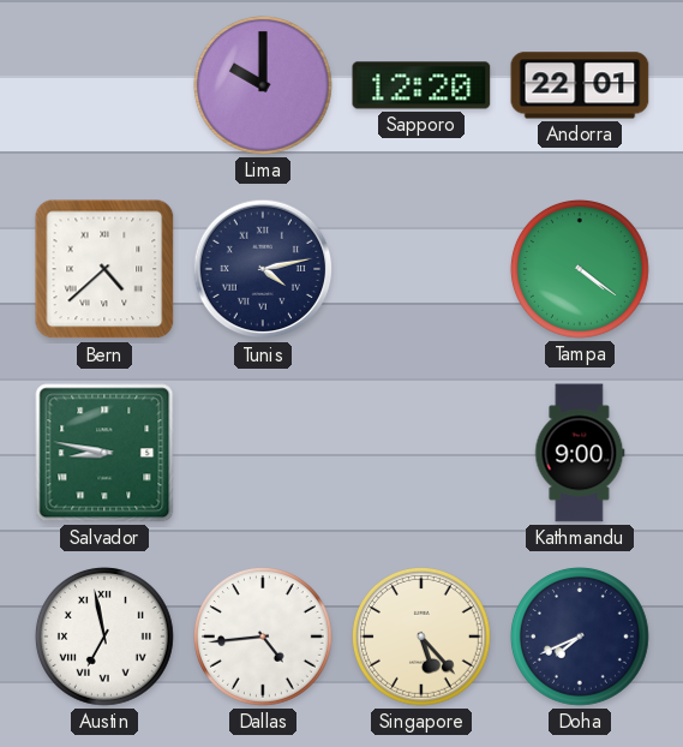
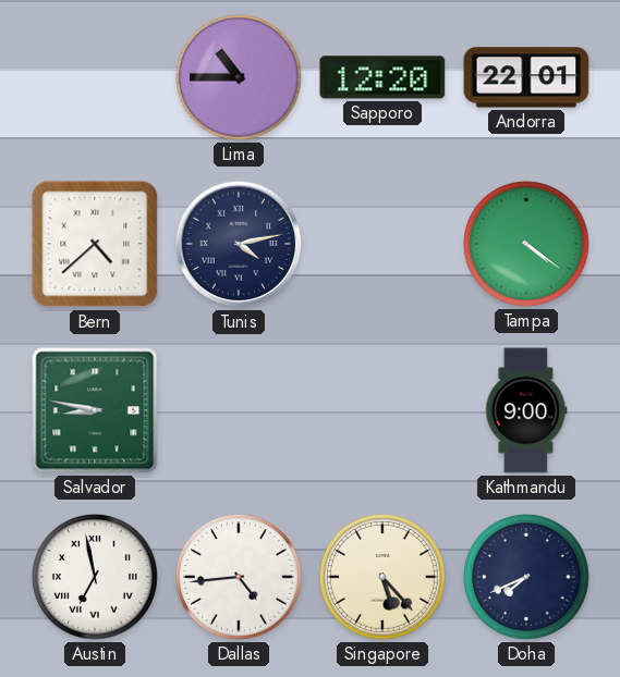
Lima: 10:00 -> 10:45 (239, 77)
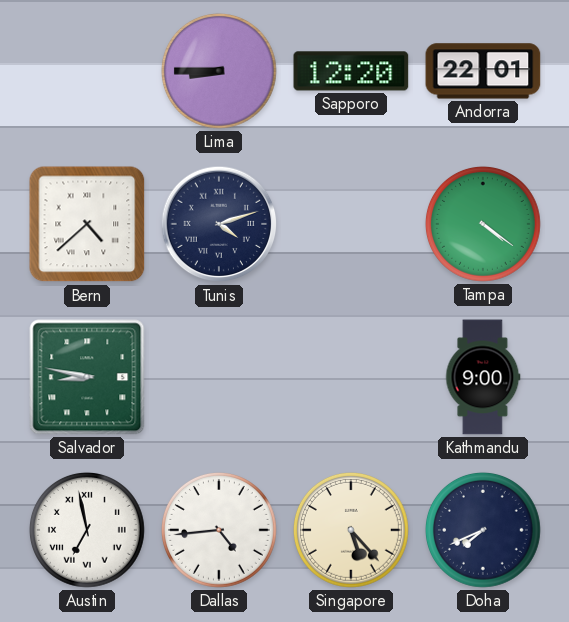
Lima: 10:45 -> 8:45 (219, 71)
Tunis: 4:13 -> 4:12 (219, 224)
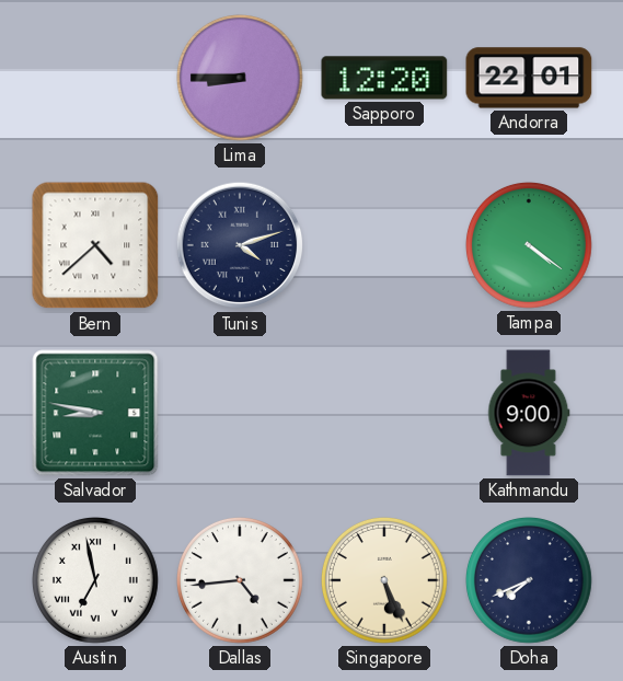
Singapore: 5:23 -> 5:26 (384, 580)
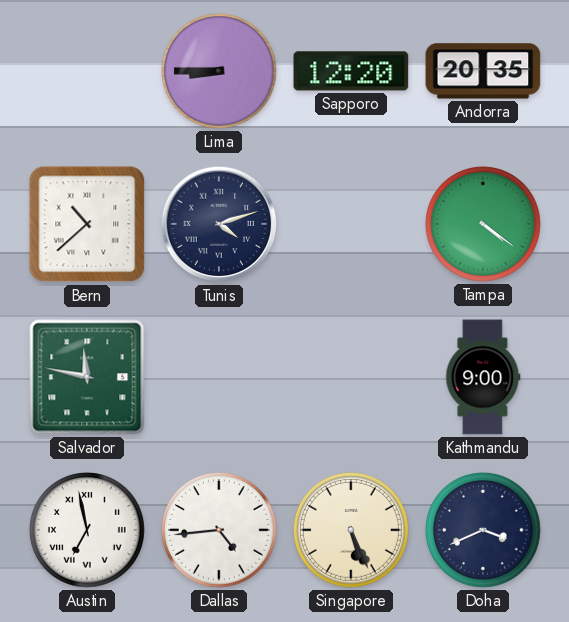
Andorra: 22:01 -> 20:35 (483, 71)
Bern: 4:38 -> 10:38 (87, 224)
Salvador: 8:47 -> 11:47 (87, 377)
Doha: 7:41 -> 3:41 (483, 530)
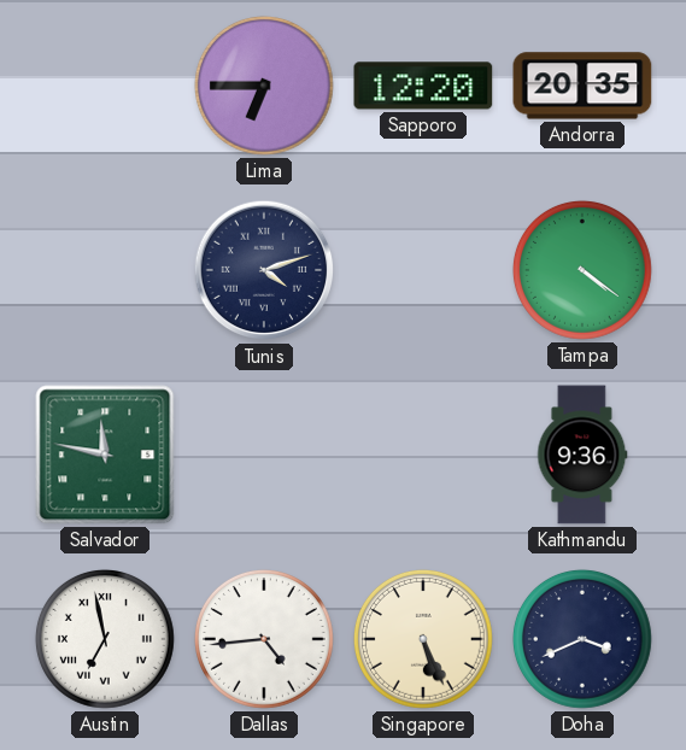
Lima: 8:45 -> 6:45 (264, 86)
Bern: 10:38 -> none (87, 224)
Kathmandu: 9:00 -> 9:36 (582, 455)
